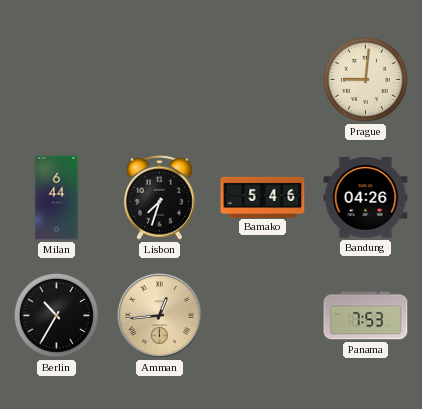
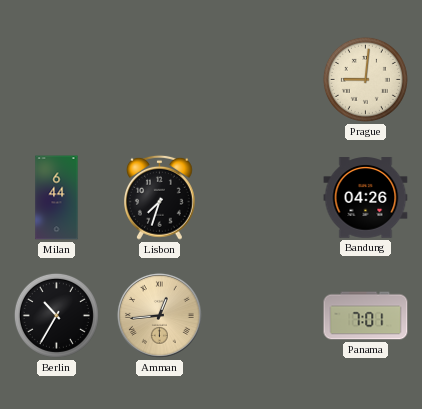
Bamako: 5:46 -> none (263, 197)
Panama: 7:53 -> 7:01 (366, 316)
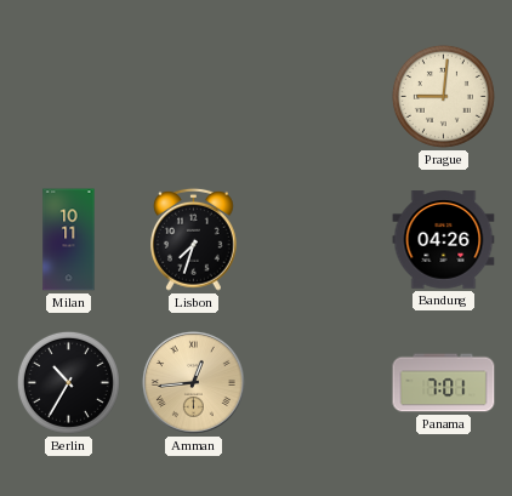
Milan: 6:44 -> 10:11 (69, 240)
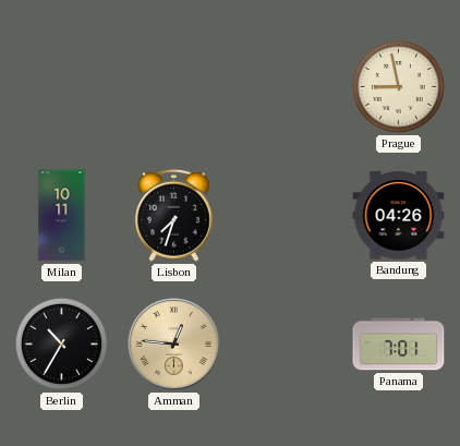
Prague: 9:01 -> 8:58 (398, 86)
Amman: 12:44 -> 12:46 (173, 343)
